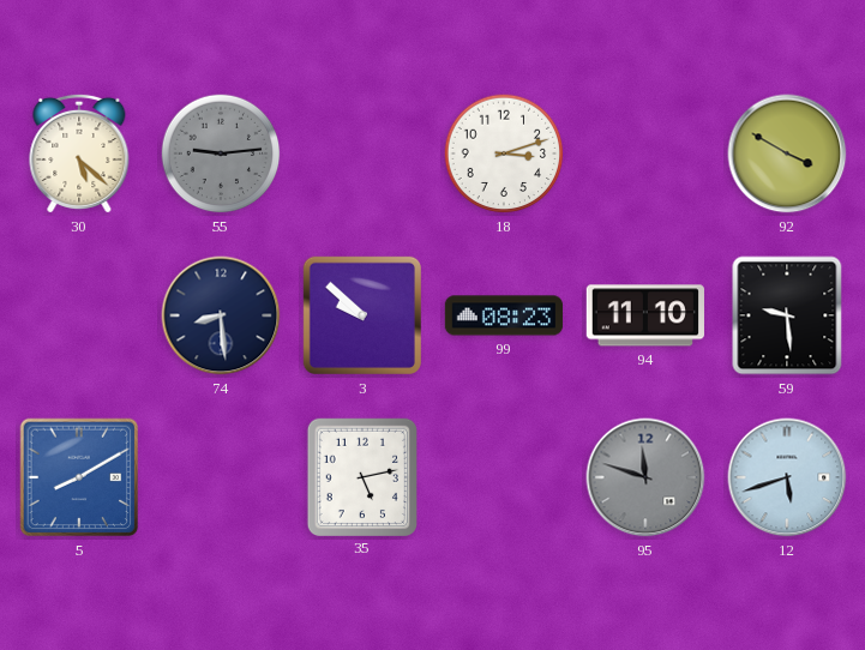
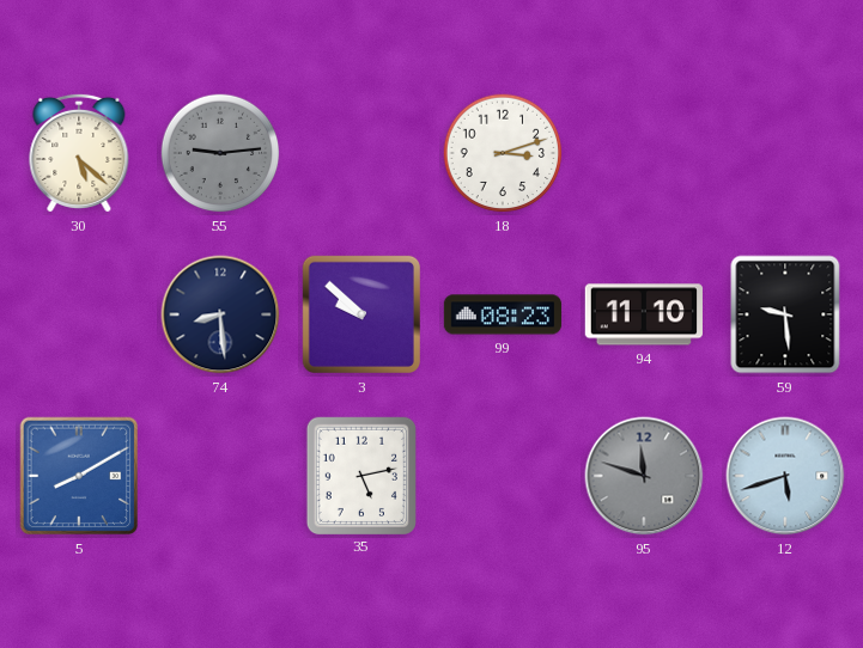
92: 3:50 -> none (787, 154)
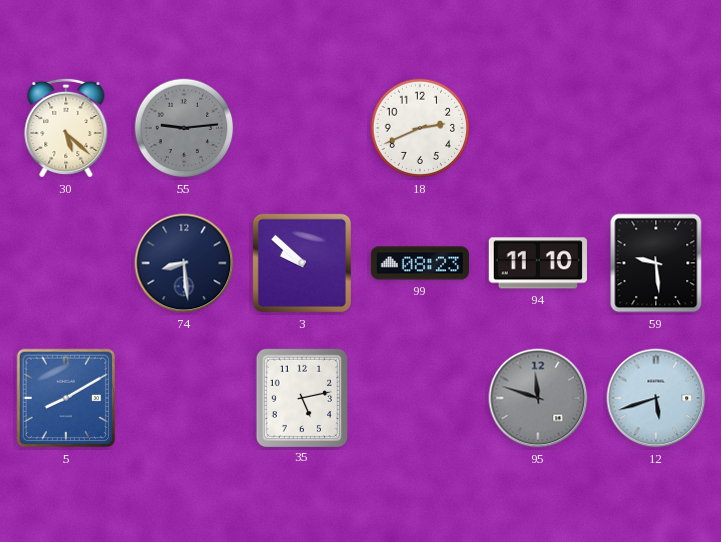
18: 3:12 -> 2:41 (420, 128)
